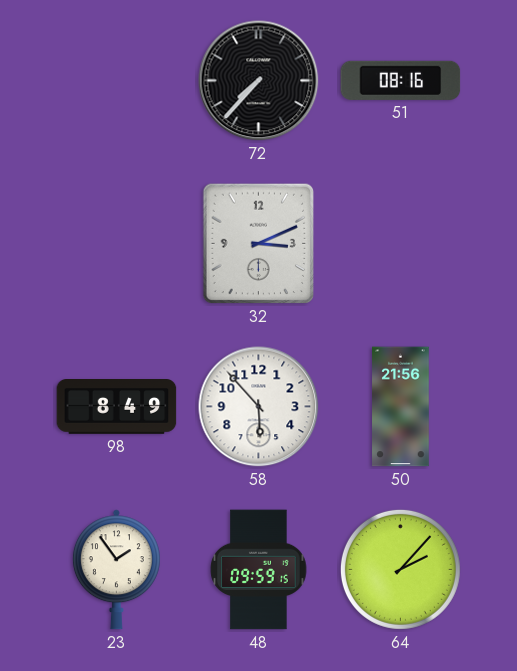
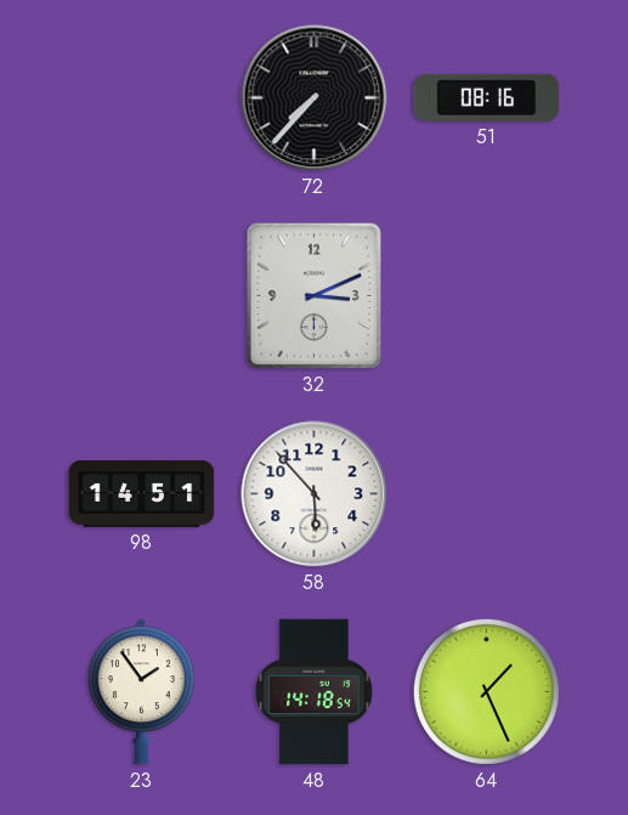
98: 8:49 -> 14:51 (142, 494)
50: 21:56 -> none (401, 407)
48: 09:59 -> 14:18 (315, 692)
64: 2:07 -> 1:26 (486, 691)
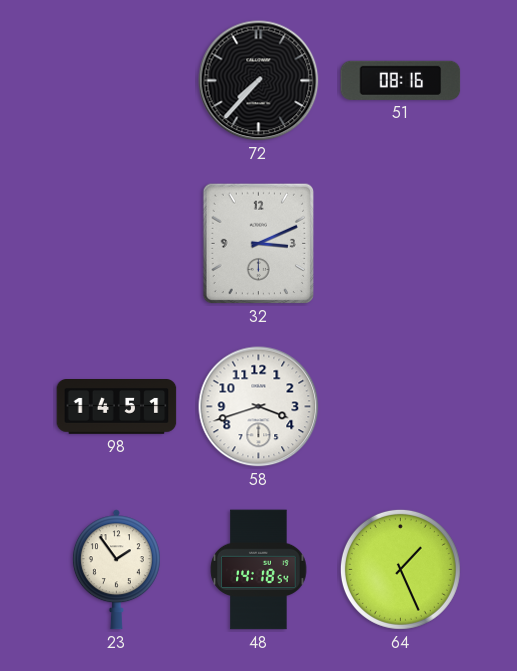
58: 5:53 -> 3:42 (259, 407)
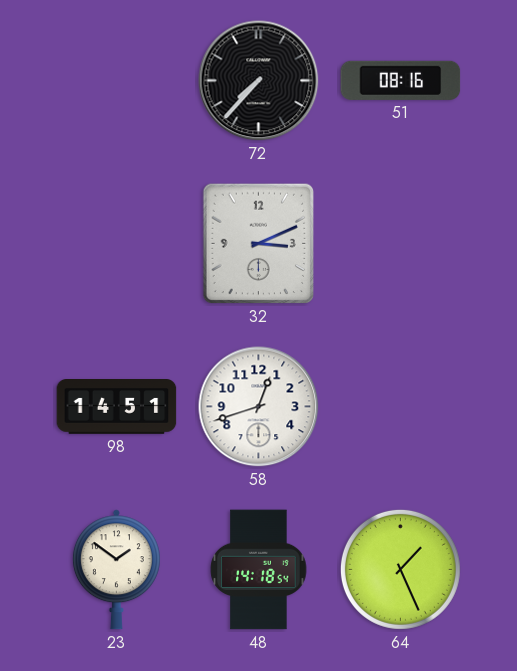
58: 3:42 -> 12:42 (259, 407)
23: 1:54 -> 1:51 (116, 570)
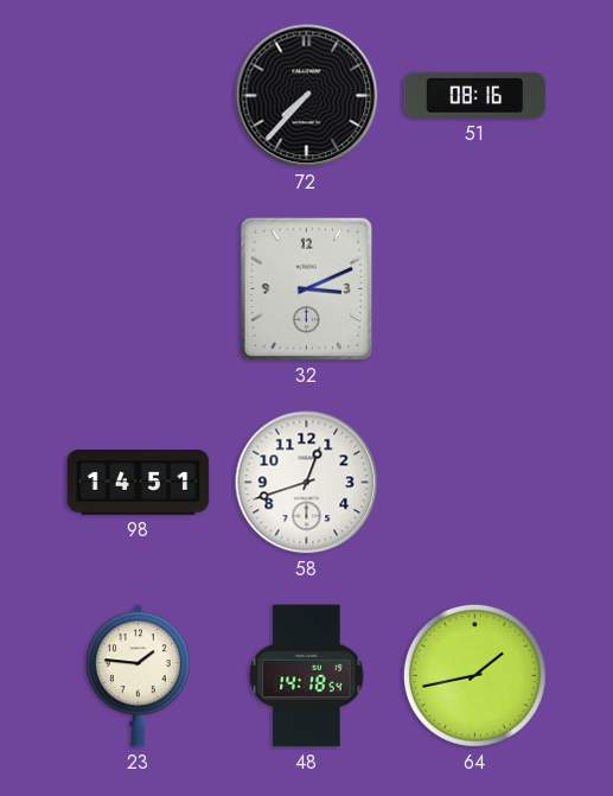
23: 1:51 -> 1:46 (138, 676)
64: 1:26 -> 1:43 (474, 675)
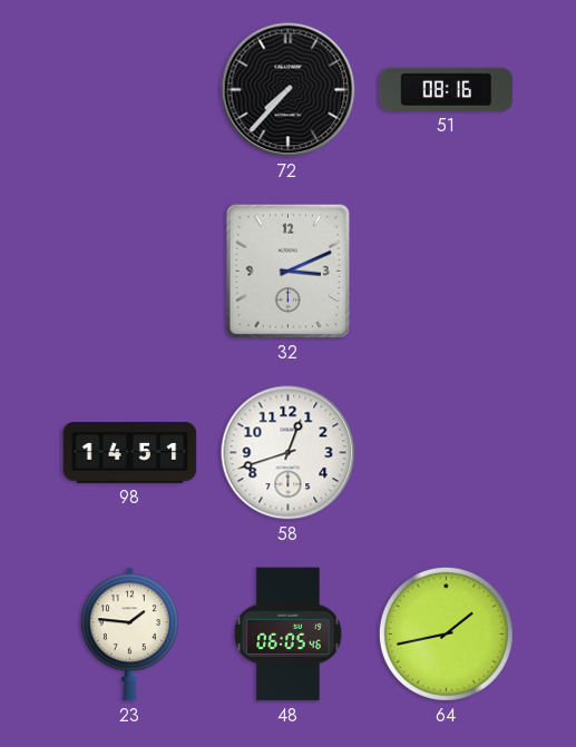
48: 14:18 -> 06:05 (289, 635)
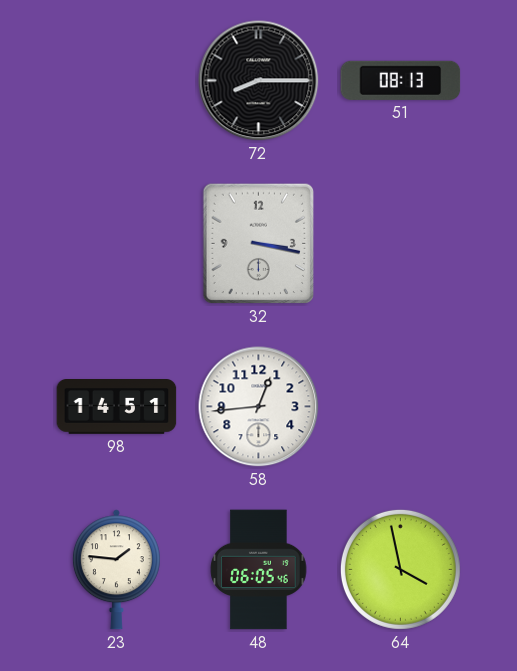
72: 7:37 -> 8:15 (259, 81)
51: 08:16 -> 08:13 (401, 80)
32: 3:11 -> 3:17 (259, 244)
58: 12:42 -> 12:44 (259, 407)
64: 1:43 -> 3:58 (400, 569)
